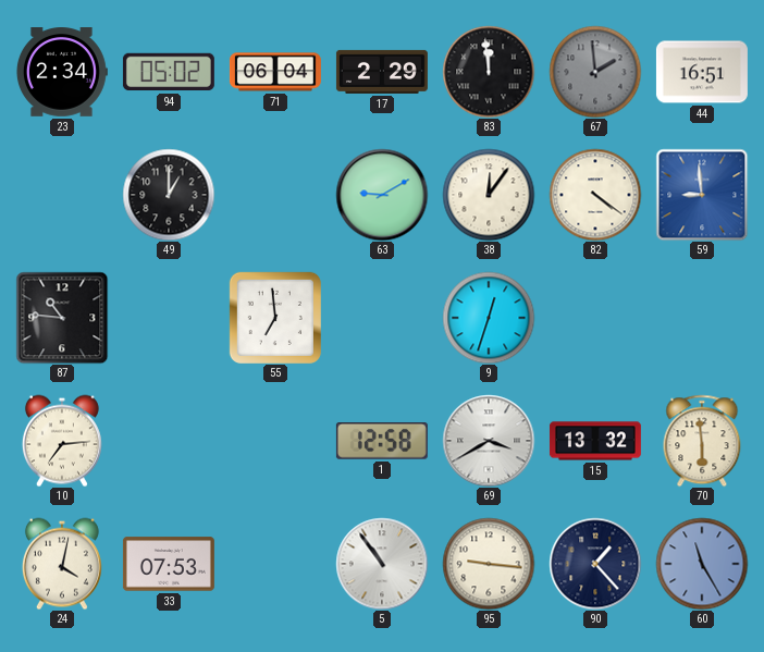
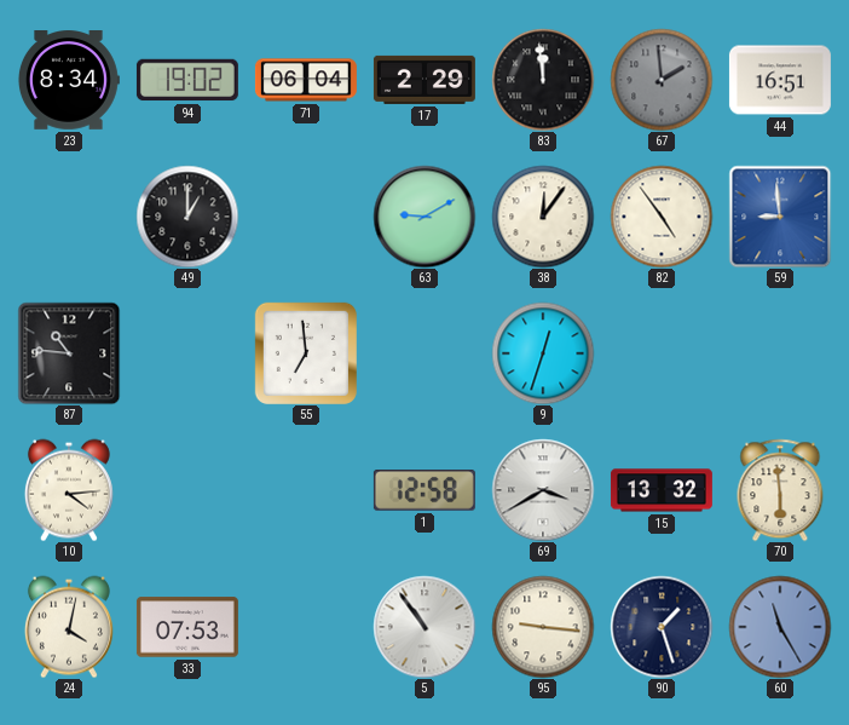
23: 2:34 -> 8:34 (69, 81)
94: 05:02 -> 19:02 (187, 80)
82: 4:21 -> 4:54 (662, 217)
10: 7:14 -> 4:14 (69, 490)
90: 1:23 -> 1:27 (662, 627)
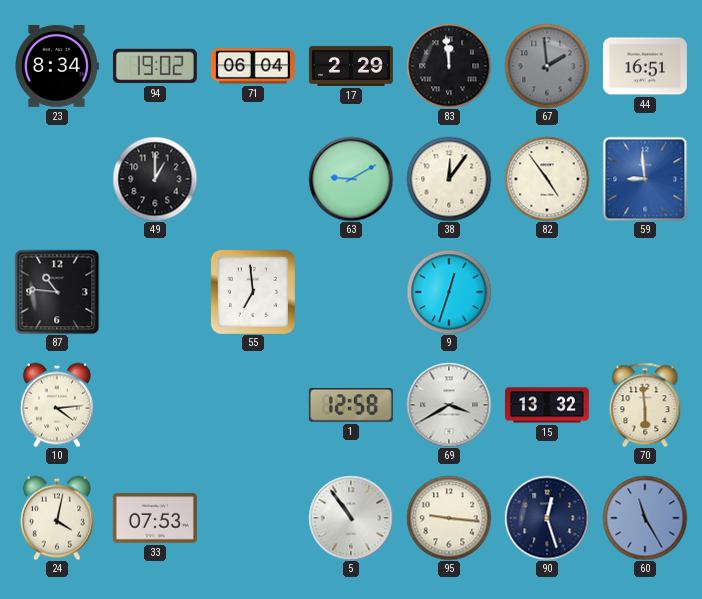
90: 1:27 -> 12:27 (547, 518)
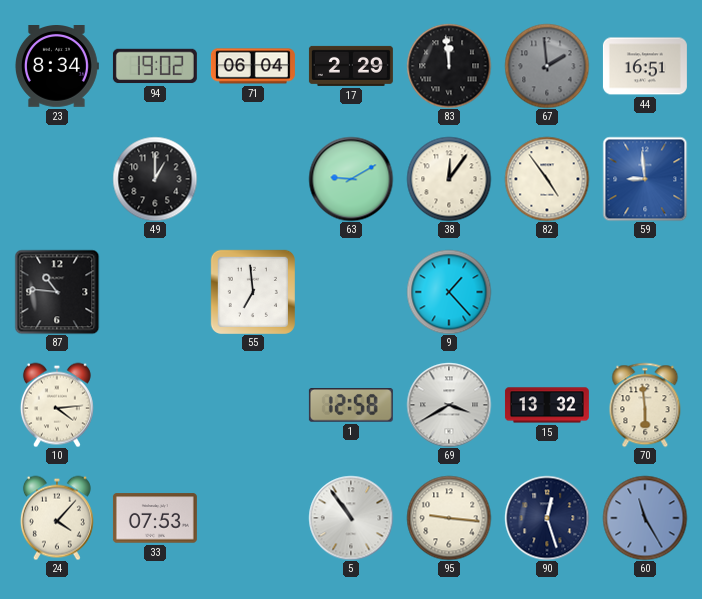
9: 12:33 -> 1:23 (449, 292)
24: 4:02 -> 4:07 (57, 518)
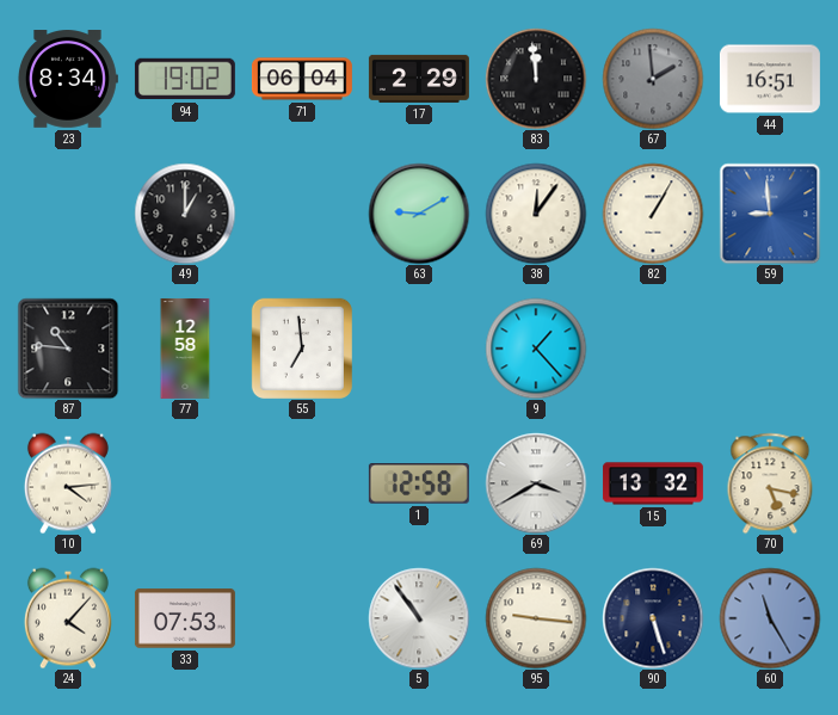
82: 4:54 -> 1:05 (653, 214)
77: none -> 12:58 (185, 349)
70: 5:59 -> 5:17 (770, 483)
90: 12:27 -> 5:27 (653, 618)
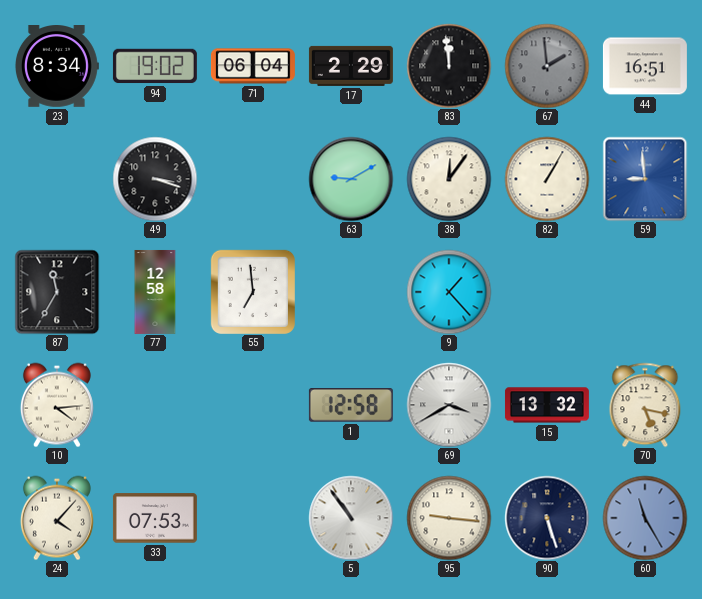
49: 1:00 -> 3:18 (155, 179)
87: 10:46 -> 11:35 (57, 292)
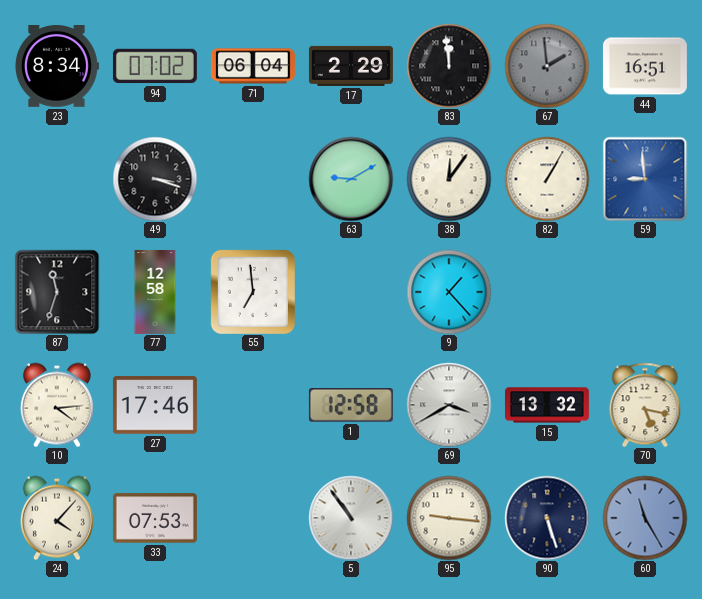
94: 19:02 -> 07:02 (155, 66)
87: 11:35 -> 11:33 (57, 292)
27: none -> 17:46 (155, 405)
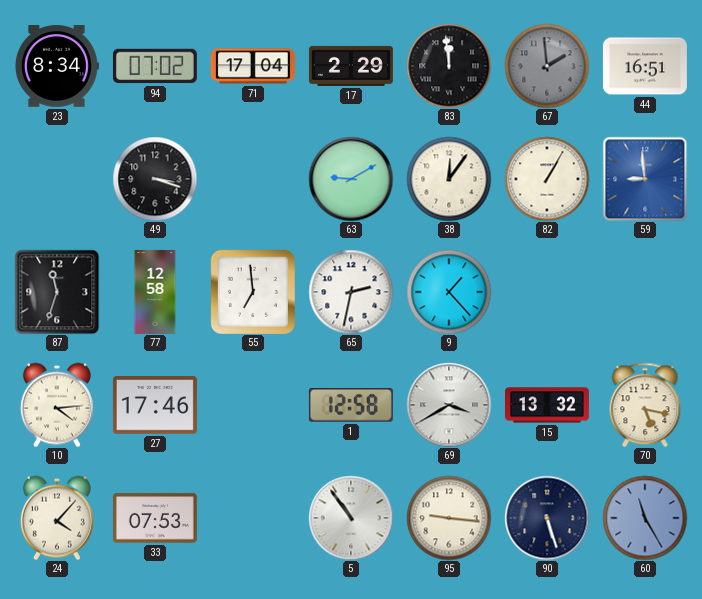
71: 06:04 -> 17:04 (253, 66)
65: none -> 2:32 (351, 292)
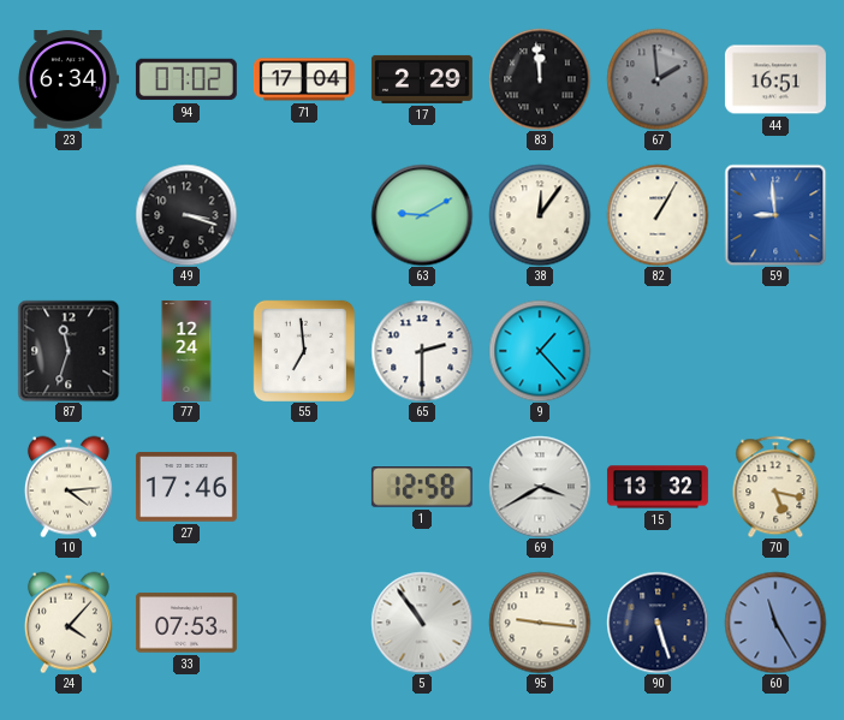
23: 8:34 -> 6:34 (69, 81)
77: 12:58 -> 12:24 (186, 351)
65: 2:32 -> 2:30 (422, 351)
